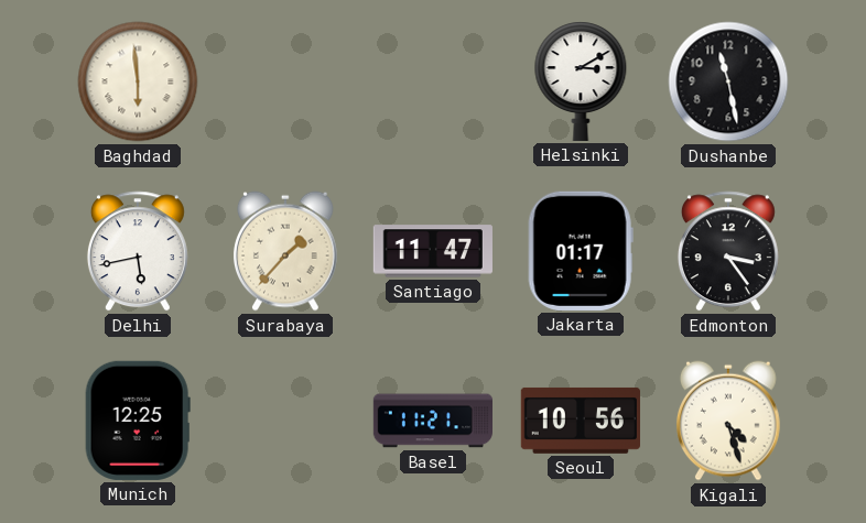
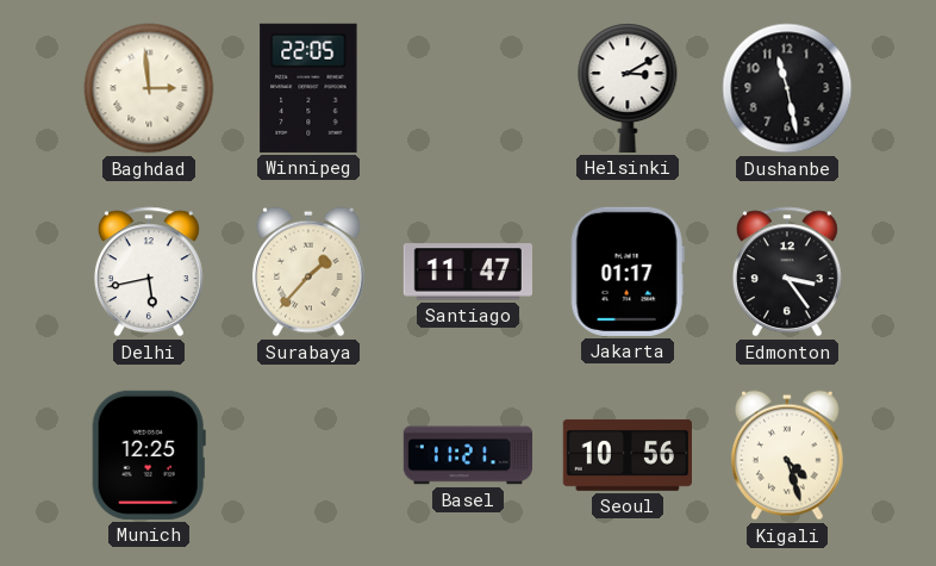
Baghdad: 5:59 -> 2:59 (149, 88)
Winnipeg: none -> 22:05 (308, 88)
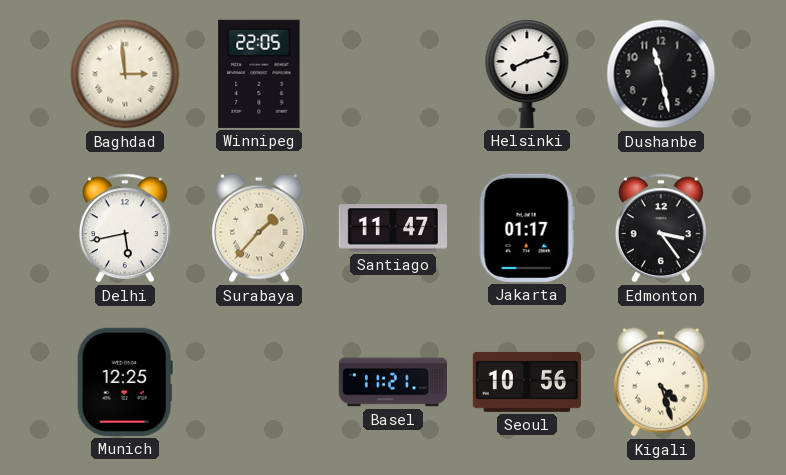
Helsinki: 3:10 -> 8:12 (527, 74)
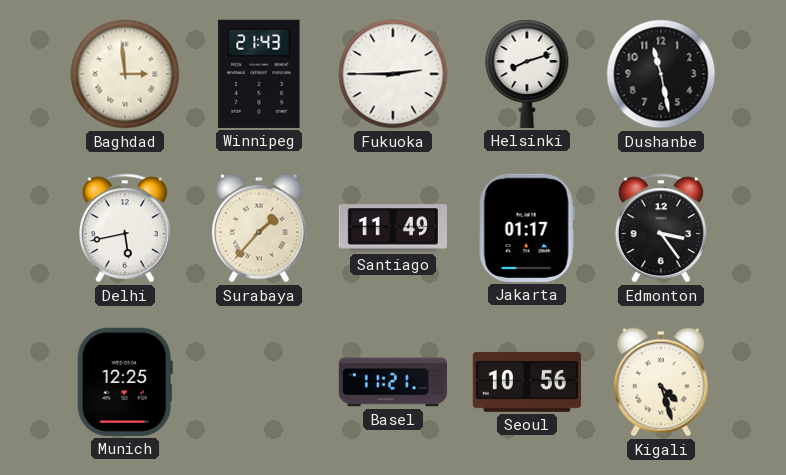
Winnipeg: 22:05 -> 21:43 (259, 74)
Fukuoka: none -> 2:45 (393, 74)
Santiago: 11:47 -> 11:49 (393, 228)
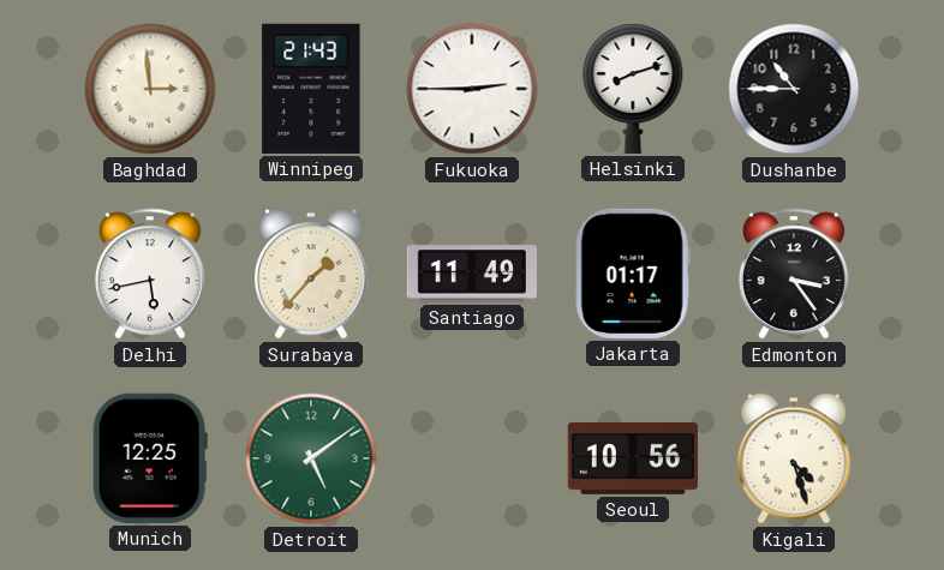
Dushanbe: 11:28 -> 10:45 (794, 89)
Detroit: none -> 5:09 (311, 458)
Basel: 11:21 -> none (392, 382)
